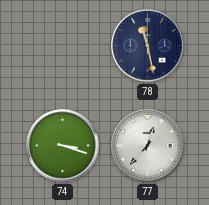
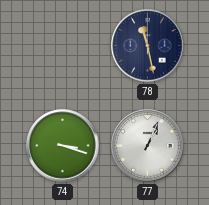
77: 12:37 -> 1:04 (148, 146)
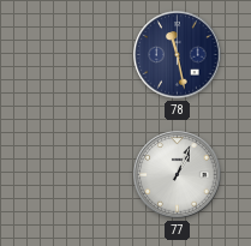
74: 3:18 -> none (63, 146)
